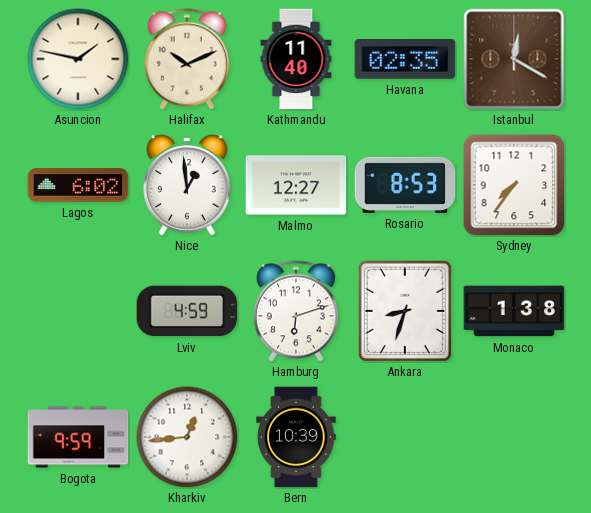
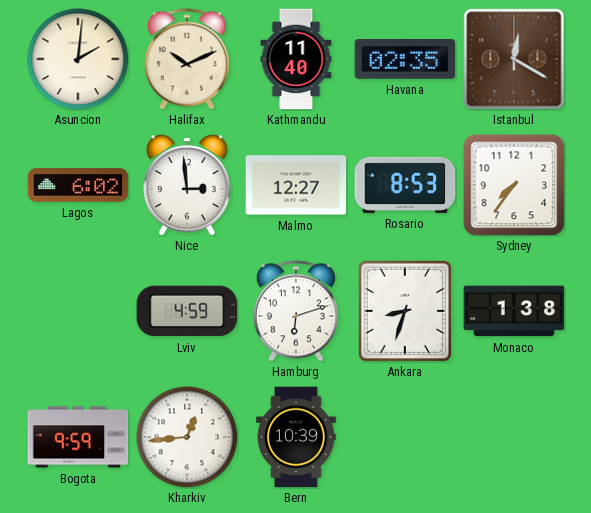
Asuncion: 1:47 -> 2:01 (78, 59)
Nice: 12:59 -> 2:59 (187, 185)
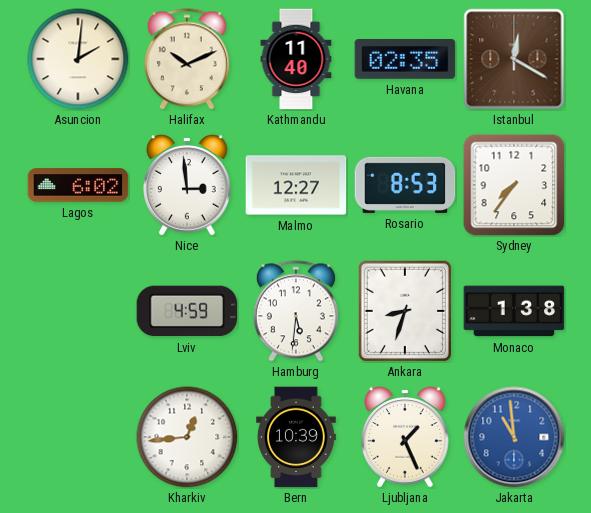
Hamburg: 6:12 -> 5:31 (296, 311)
Bogota: 9:59 -> none (78, 437)
Ljubljana: none -> 1:26 (405, 437)
Jakarta: none -> 10:59 (514, 437)
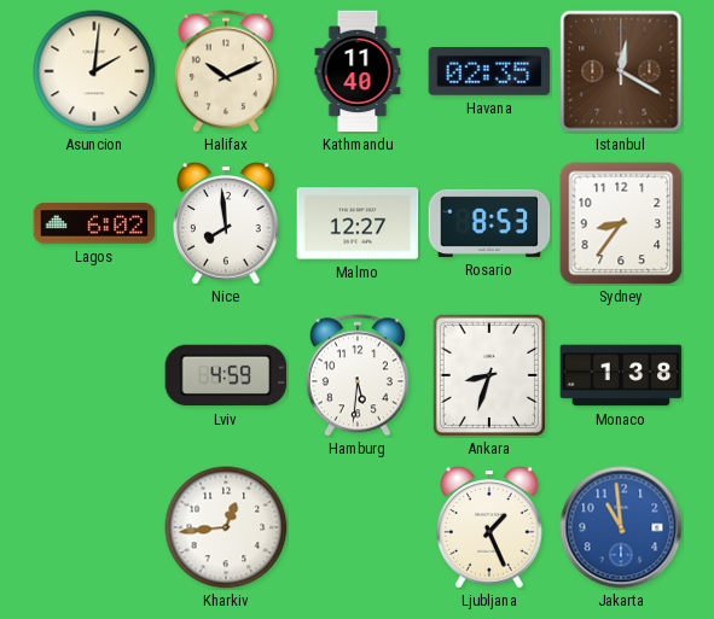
Nice: 2:59 -> 7:59 (226, 223)
Sydney: 7:36 -> 8:36 (621, 223)
Bern: 10:39 -> none (296, 437)
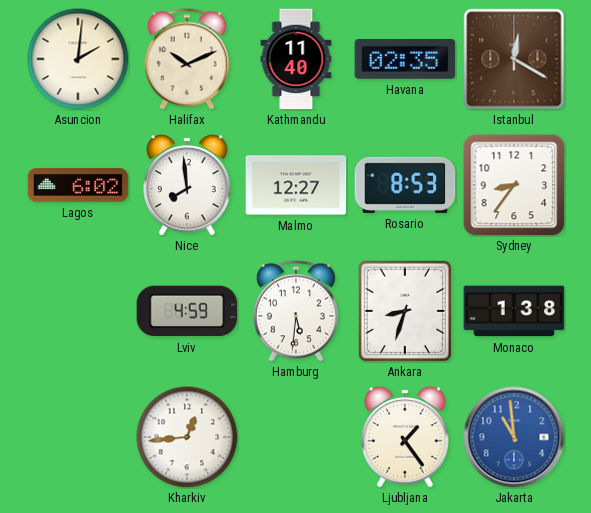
Ljubljana: 1:26 -> 1:24 (405, 437)
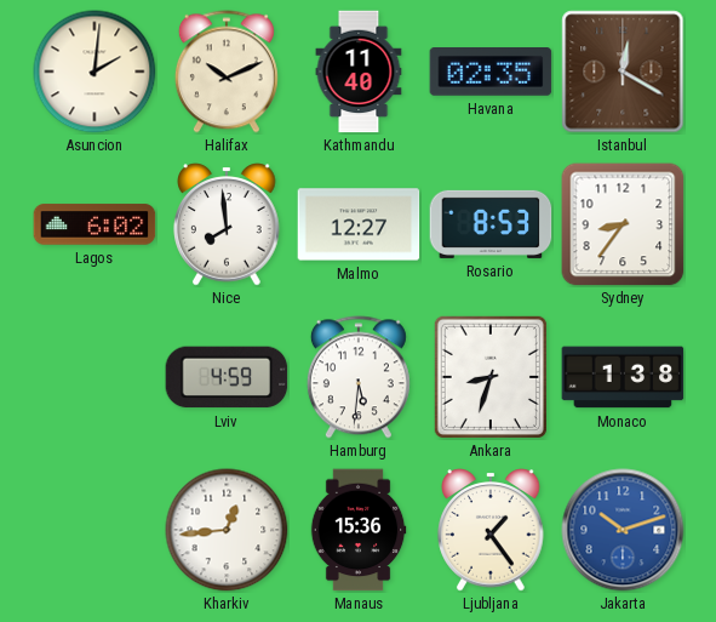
Manaus: none -> 15:36 (359, 530)
Jakarta: 10:59 -> 10:12 (623, 530)
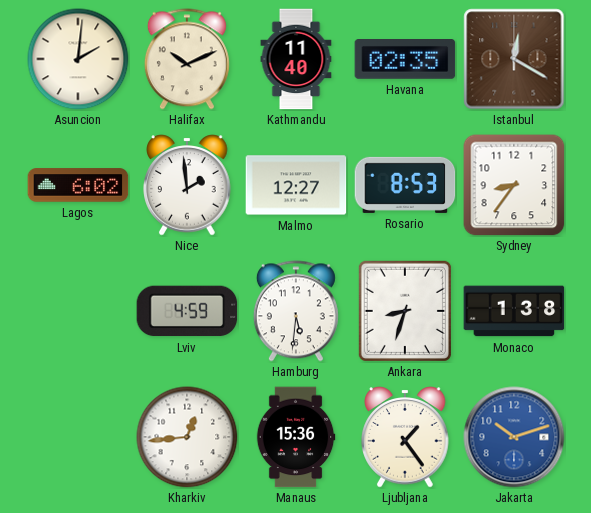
Nice: 7:59 -> 1:59 (187, 185)
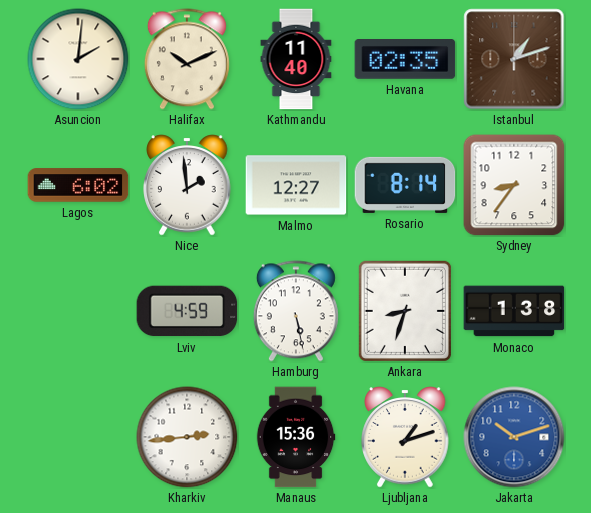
Istanbul: 12:20 -> 1:12 (514, 59)
Rosario: 8:53 -> 8:14 (405, 185)
Hamburg: 5:31 -> 5:28 (296, 311)
Kharkiv: 12:44 -> 2:44 (187, 437)
Ljubljana: 1:24 -> 1:12 (405, 437)
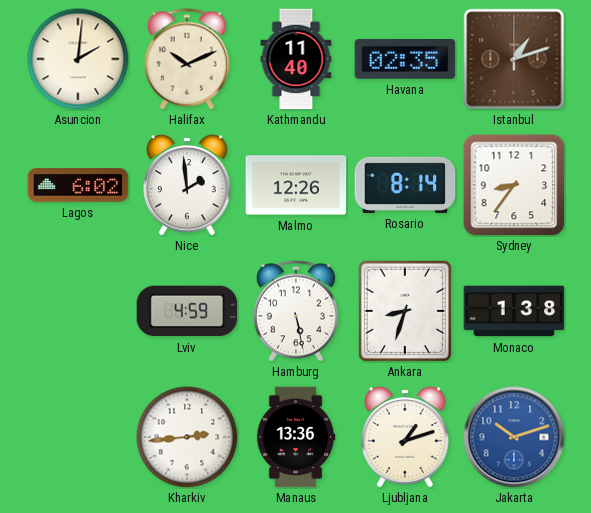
Malmo: 12:27 -> 12:26 (296, 185)
Manaus: 15:36 -> 13:36 (296, 437)
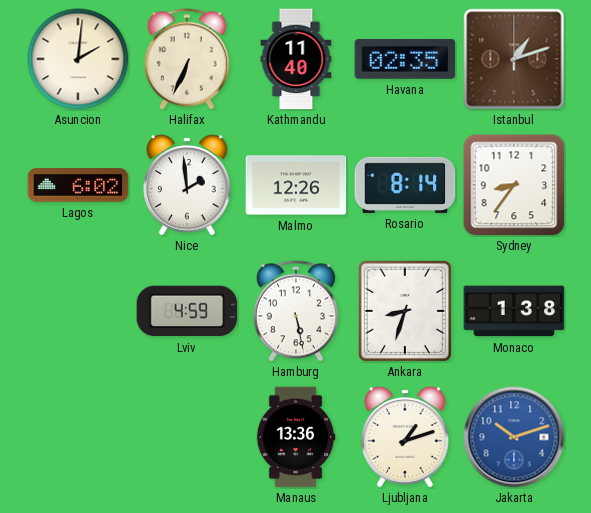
Halifax: 10:11 -> 6:34 (187, 59)
Kharkiv: 2:44 -> none (187, 437)
